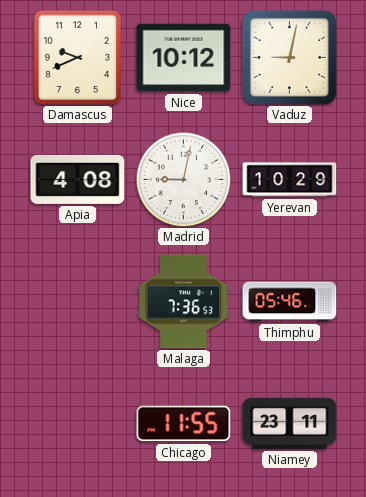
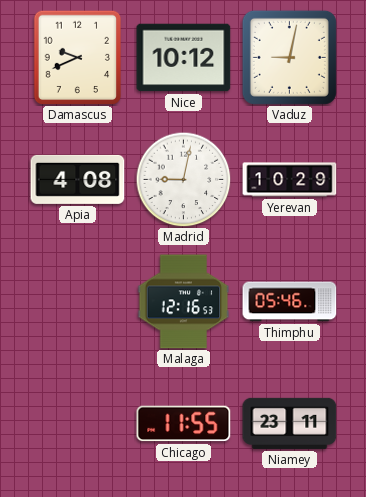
Malaga: 7:36 -> 12:16 (184, 302)
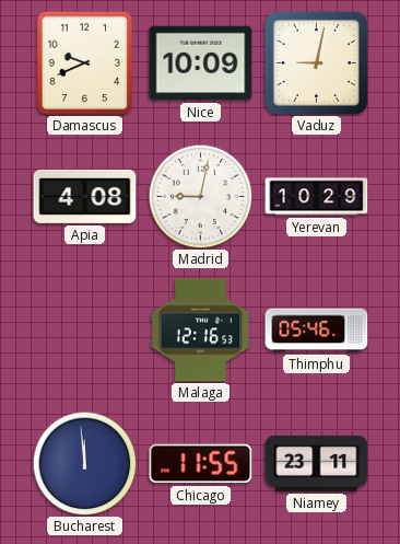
Nice: 10:12 -> 10:09 (201, 63)
Bucharest: none -> 11:59 (84, 463)
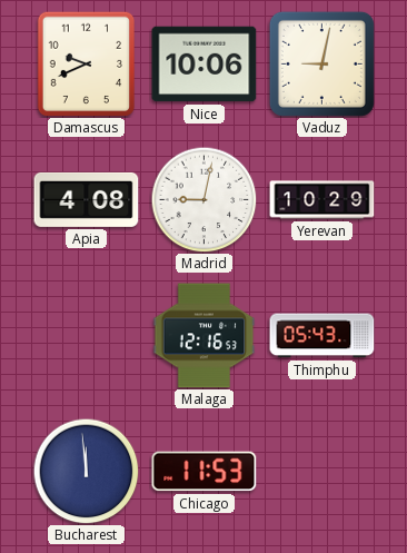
Nice: 10:09 -> 10:06 (205, 65)
Thimphu: 05:46 -> 05:43 (322, 336)
Chicago: 11:55 -> 11:53 (205, 472)
Niamey: 23:11 -> none (317, 463)
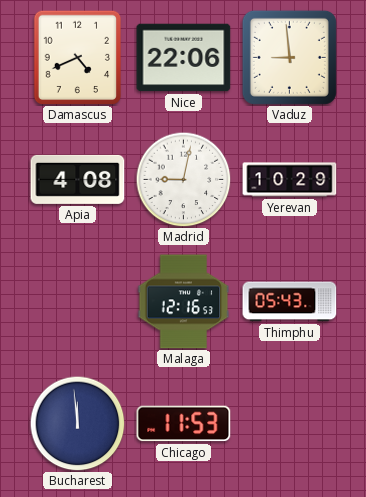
Damascus: 9:41 -> 4:41 (77, 57)
Nice: 10:06 -> 22:06 (184, 58)
Vaduz: 9:02 -> 8:59 (289, 57)
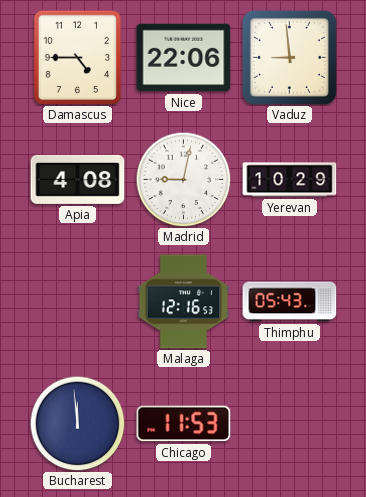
Damascus: 4:41 -> 4:45 (77, 57)
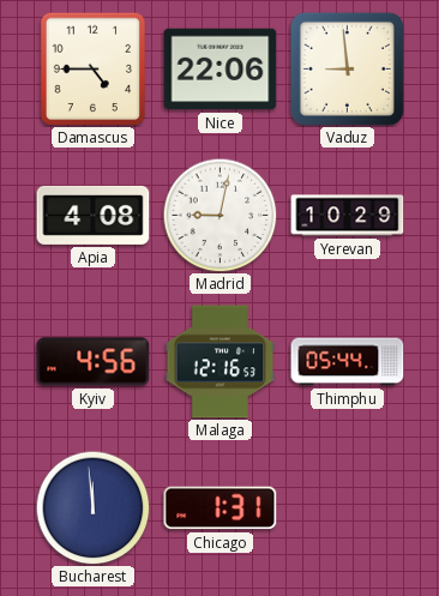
Kyiv: none -> 4:56 (94, 362)
Thimphu: 05:43 -> 05:44 (348, 362)
Chicago: 11:53 -> 1:31 (221, 508)
